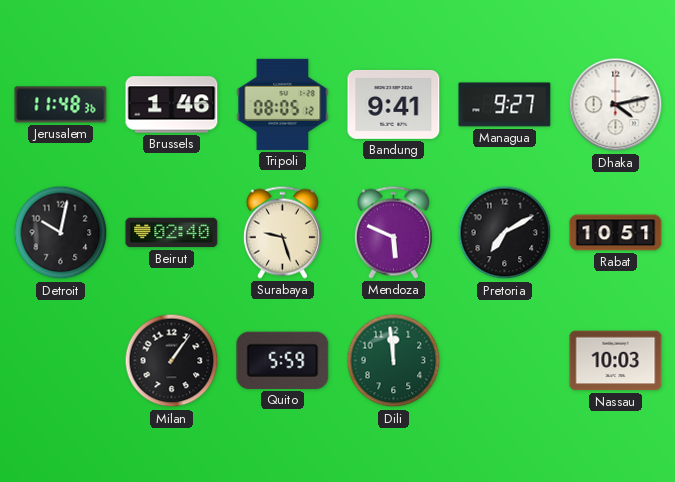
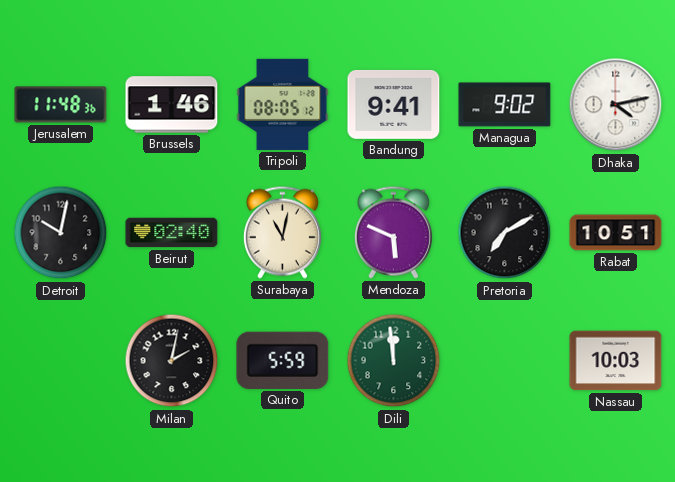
Managua: 9:27 -> 9:02 (505, 105)
Surabaya: 9:27 -> 11:02 (282, 232)
Milan: 1:06 -> 2:02 (172, 361)
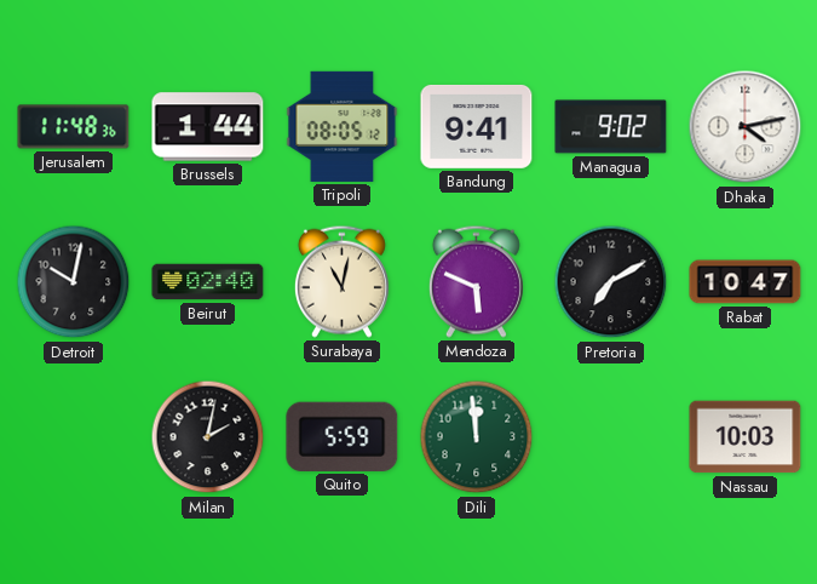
Brussels: 1:46 -> 1:44 (208, 127)
Rabat: 10:51 -> 10:47 (746, 282)
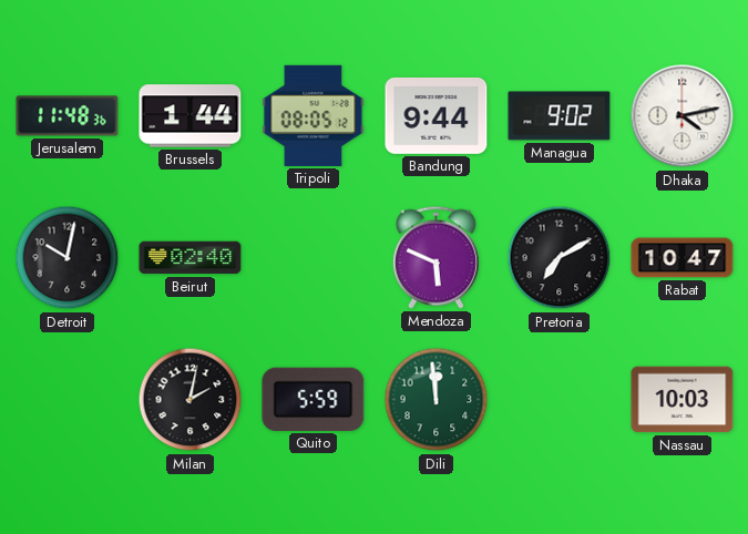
Bandung: 9:41 -> 9:44 (437, 115)
Surabaya: 11:02 -> none (341, 281)
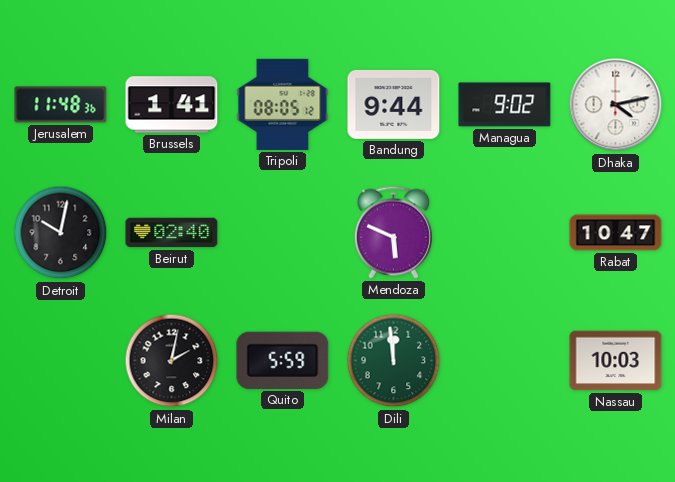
Brussels: 1:44 -> 1:41 (172, 105)
Pretoria: 7:10 -> none (560, 258)
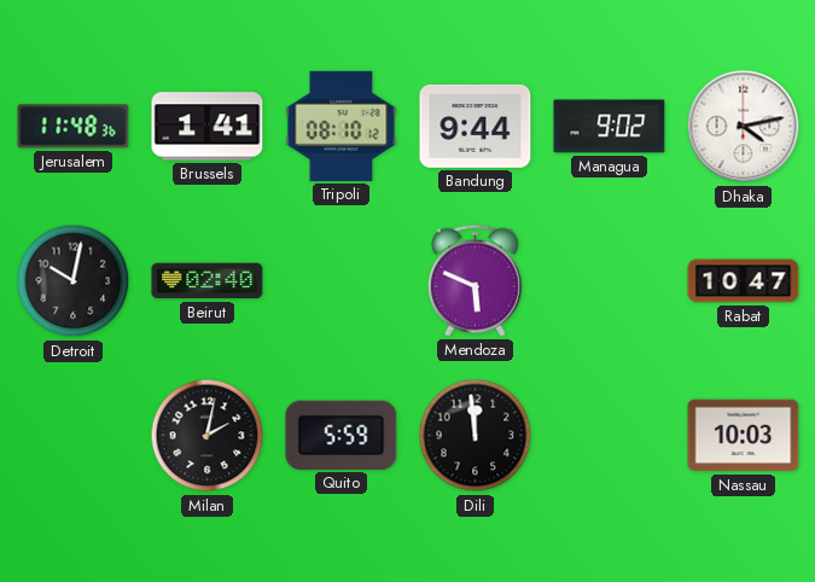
Tripoli: 08:05 -> 08:10 (342, 126)
Dili dial: green -> black (476, 436)
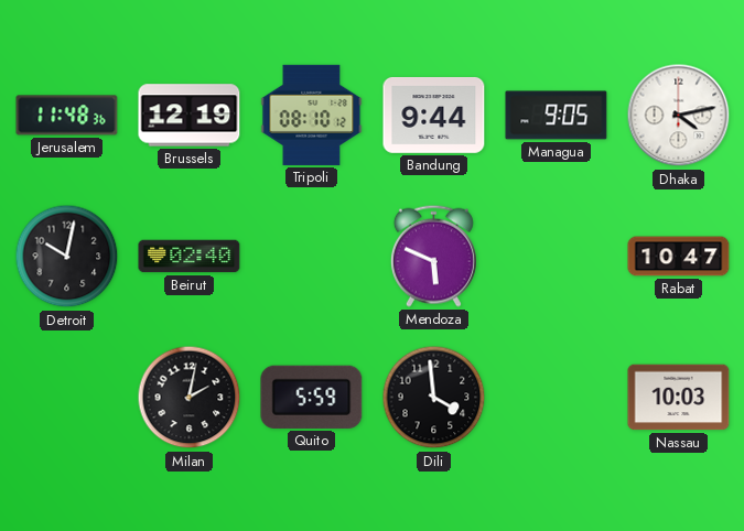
Brussels: 1:41 -> 12:19 (190, 116)
Managua: 9:02 -> 9:05 (557, 116)
Dili: 11:59 -> 3:59 (434, 398)
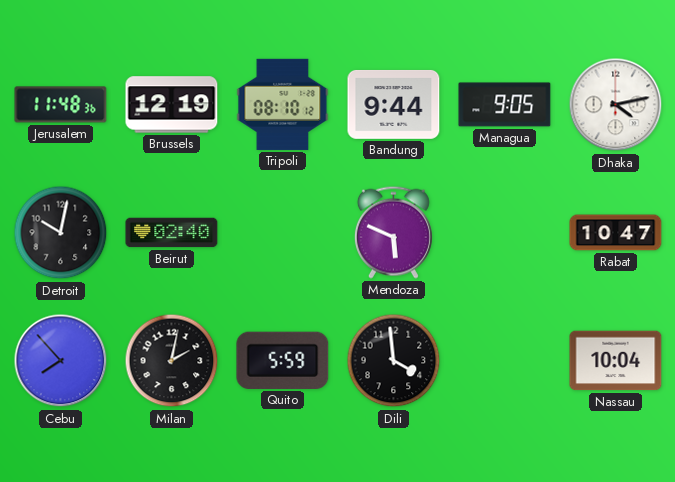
Cebu: none -> 7:53 (61, 361)
Nassau: 10:03 -> 10:04 (616, 361)
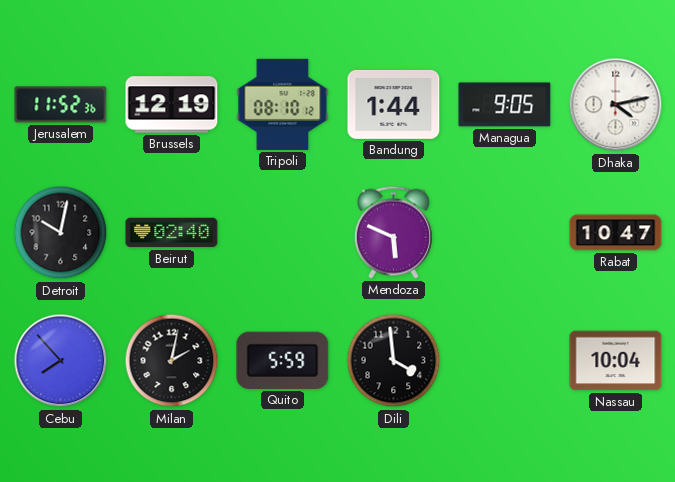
Jerusalem: 11:48 -> 11:52 (61, 105)
Bandung: 9:44 -> 1:44 (394, 104)
